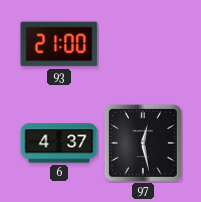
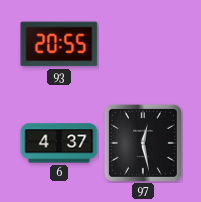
93: 21:00 -> 20:55 (59, 44)
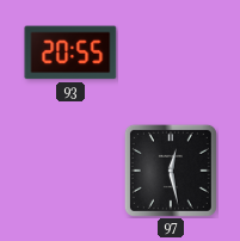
6: 4:37 -> none (59, 143)
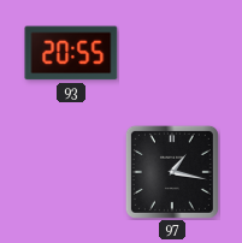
97: 12:28 -> 1:17 (172, 172)
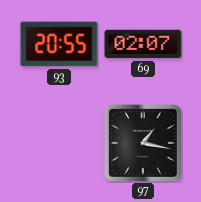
69: none -> 02:07 (143, 44)
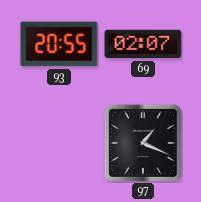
97: 1:17 -> 1:19 (143, 143)
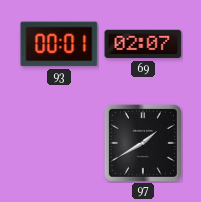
93: 20:55 -> 00:01 (59, 44)
97: 1:19 -> 1:40 (143, 143)
